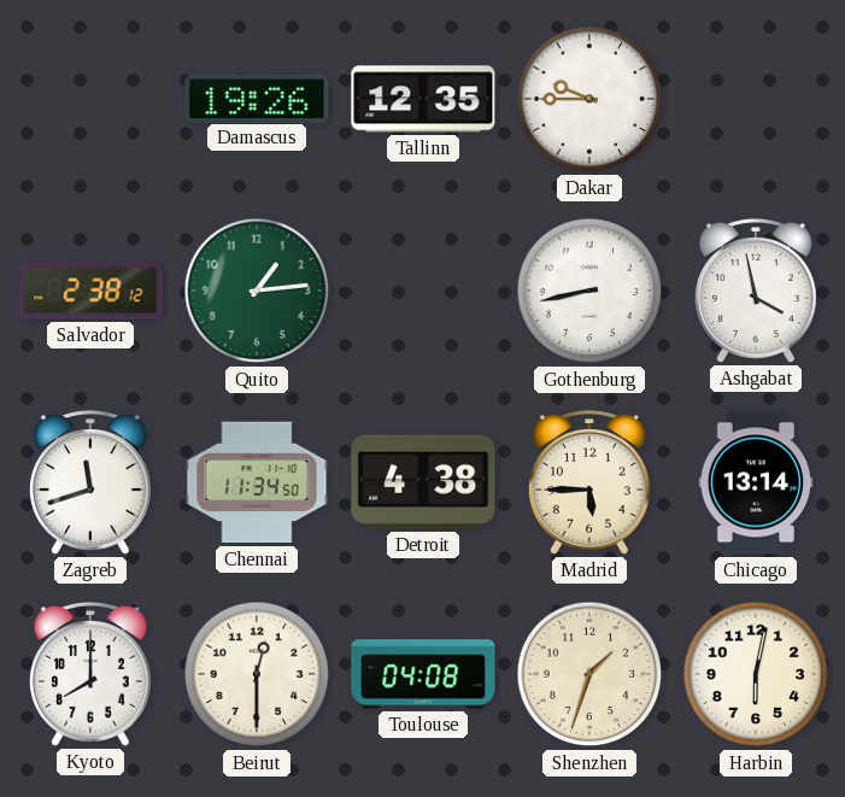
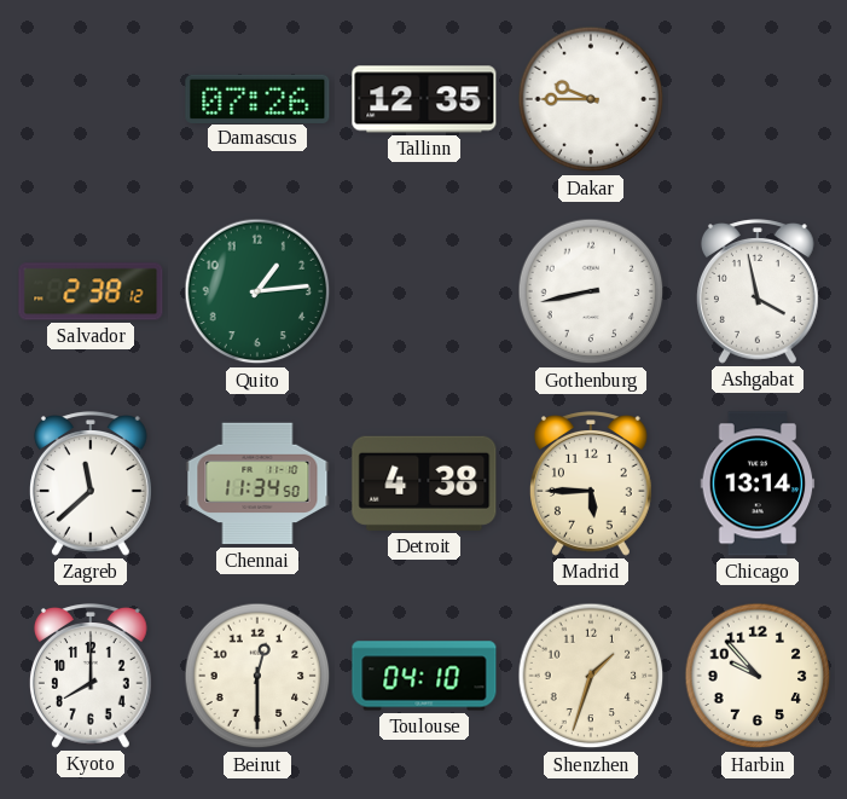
Damascus: 19:26 -> 07:26 (257, 98)
Zagreb: 11:42 -> 11:38 (91, 484)
Toulouse: 04:08 -> 04:10 (424, 676)
Harbin: 6:02 -> 9:53 (758, 676)
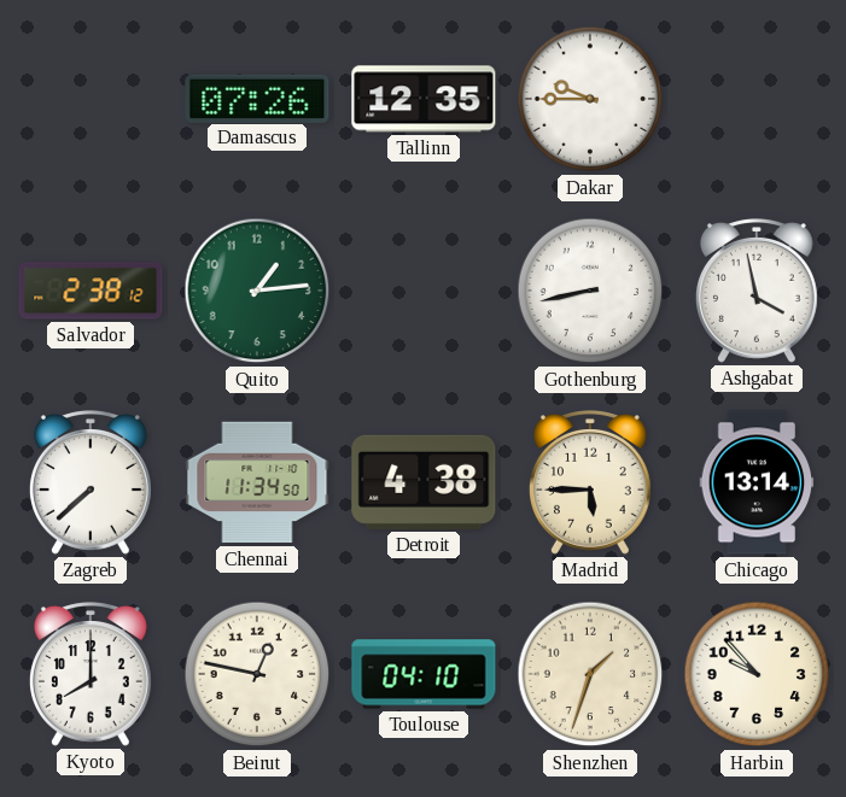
Zagreb: 11:38 -> 7:38 (91, 482)
Beirut: 12:30 -> 12:47 (257, 674)
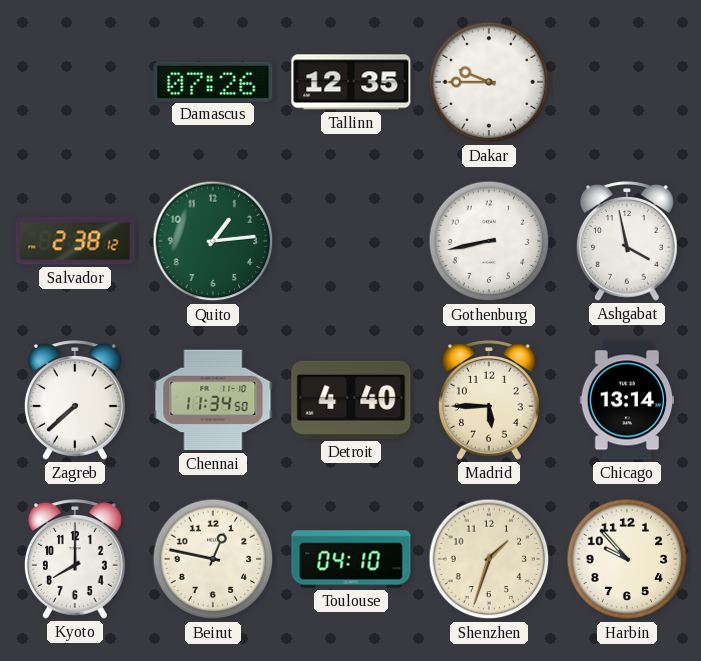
Detroit: 4:38 -> 4:40 (351, 400)
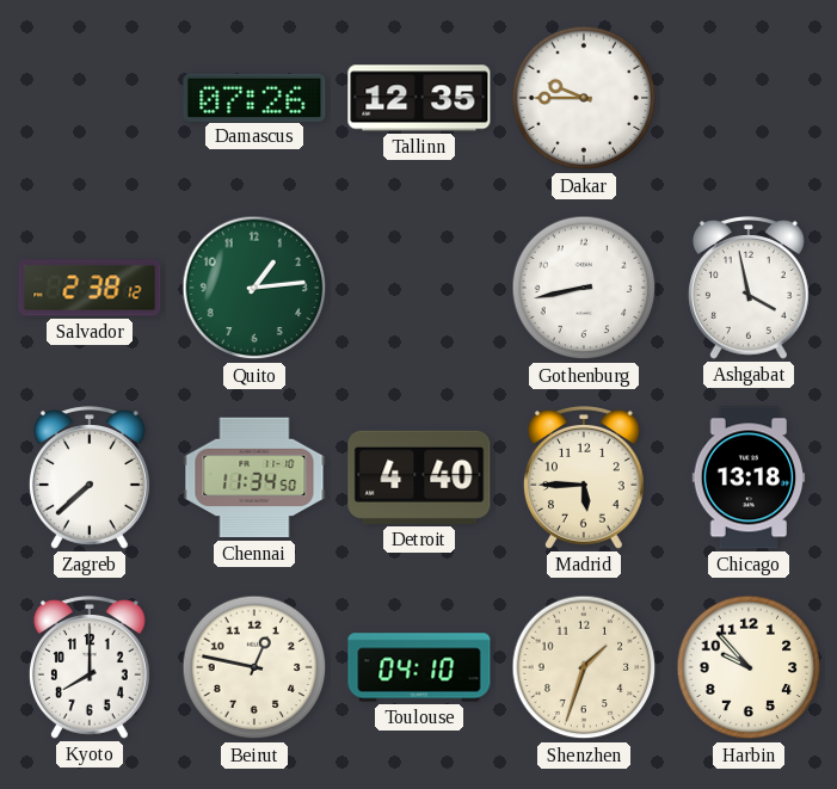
Chicago: 13:14 -> 13:18 (749, 477)
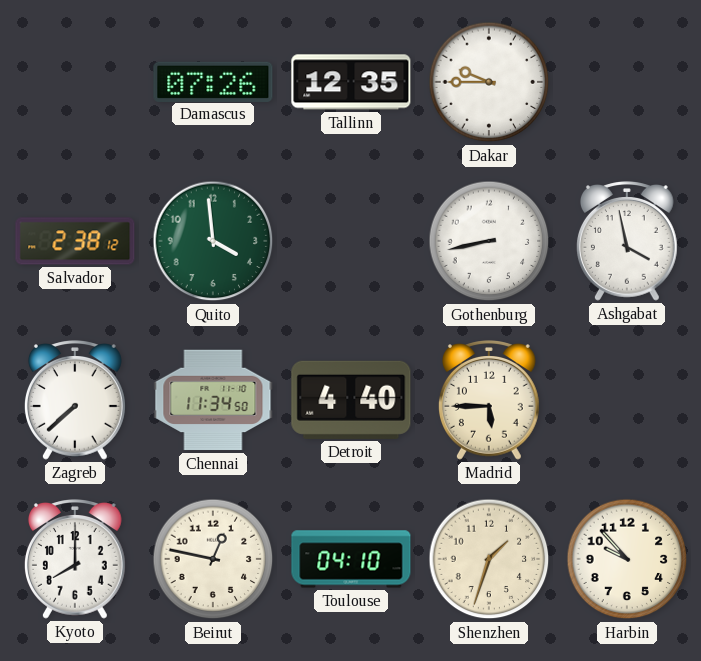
Quito: 1:14 -> 3:59 (213, 241)
Chicago: 13:18 -> none (749, 477)
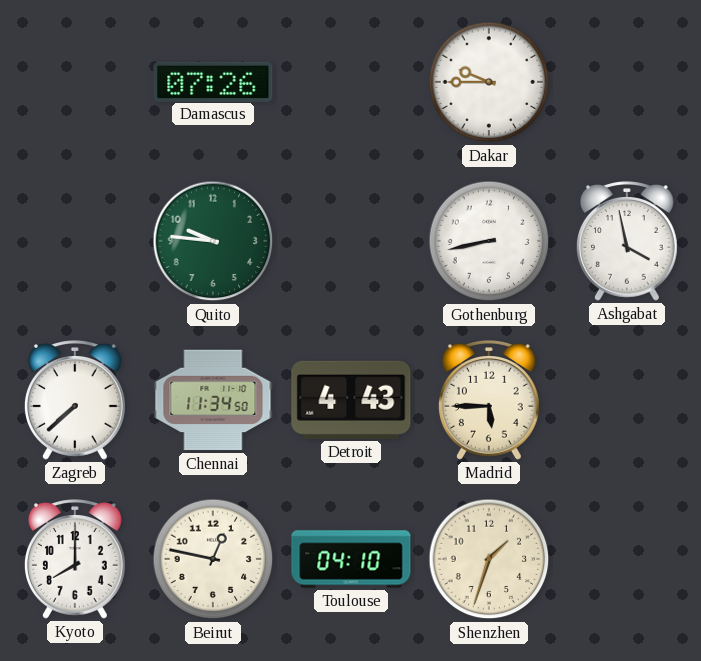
Tallinn: 12:35 -> none (351, 82)
Salvador: 2:38 -> none (75, 241)
Quito: 3:59 -> 9:46 (213, 241)
Detroit: 4:40 -> 4:43 (351, 400)
Harbin: 9:53 -> none (627, 559)
